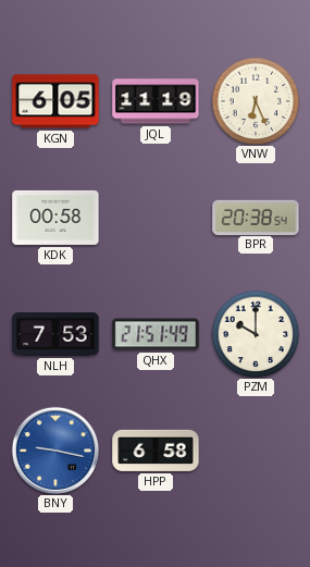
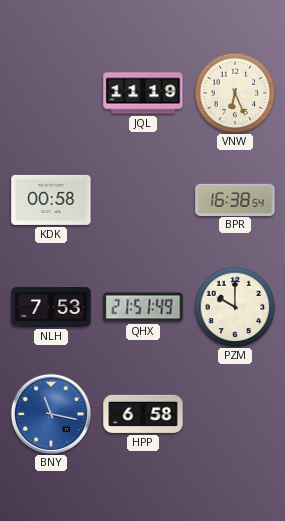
KGN: 6:05 -> none (55, 101)
BPR: 20:38 -> 16:38 (235, 199)
BNY: 9:17 -> 11:17 (50, 413)
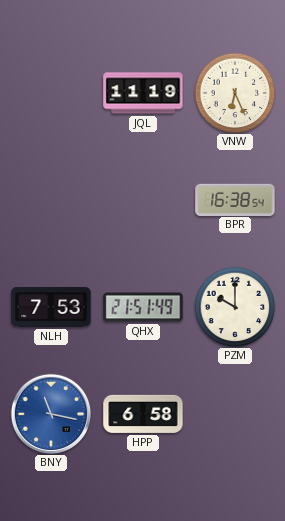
KDK: 00:58 -> none (51, 200)
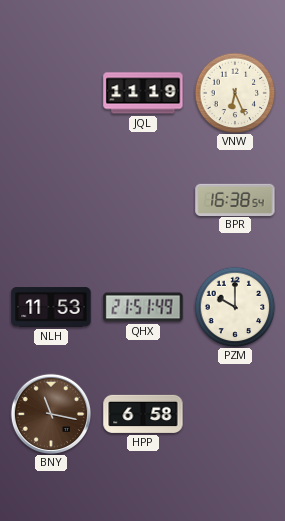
NLH: 7:53 -> 11:53 (51, 307)
BNY dial: blue -> brown (50, 413)
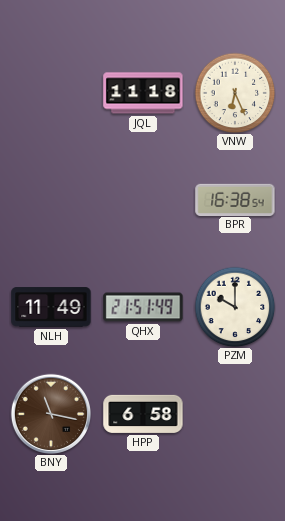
JQL: 11:19 -> 11:18 (143, 93)
NLH: 11:53 -> 11:49 (51, 307)
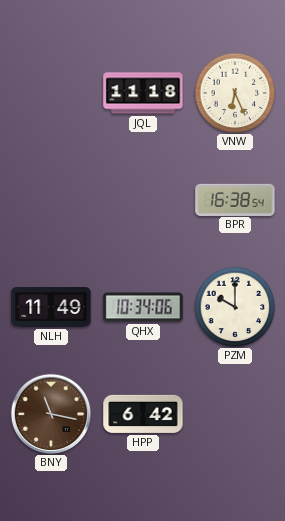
QHX: 21:51 -> 10:34 (143, 307)
HPP: 6:58 -> 6:42 (143, 414)
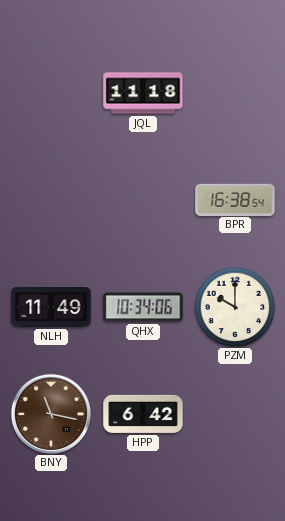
VNW: 6:26 -> none (235, 93)
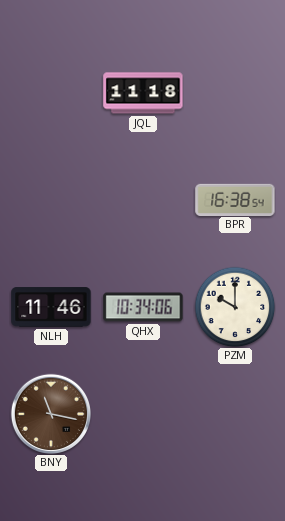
NLH: 11:49 -> 11:46 (51, 307)
HPP: 6:42 -> none (143, 414)
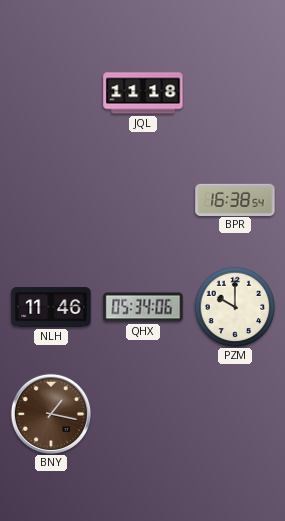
QHX: 10:34 -> 05:34 (143, 307)
BNY: 11:17 -> 1:17 (50, 413)
